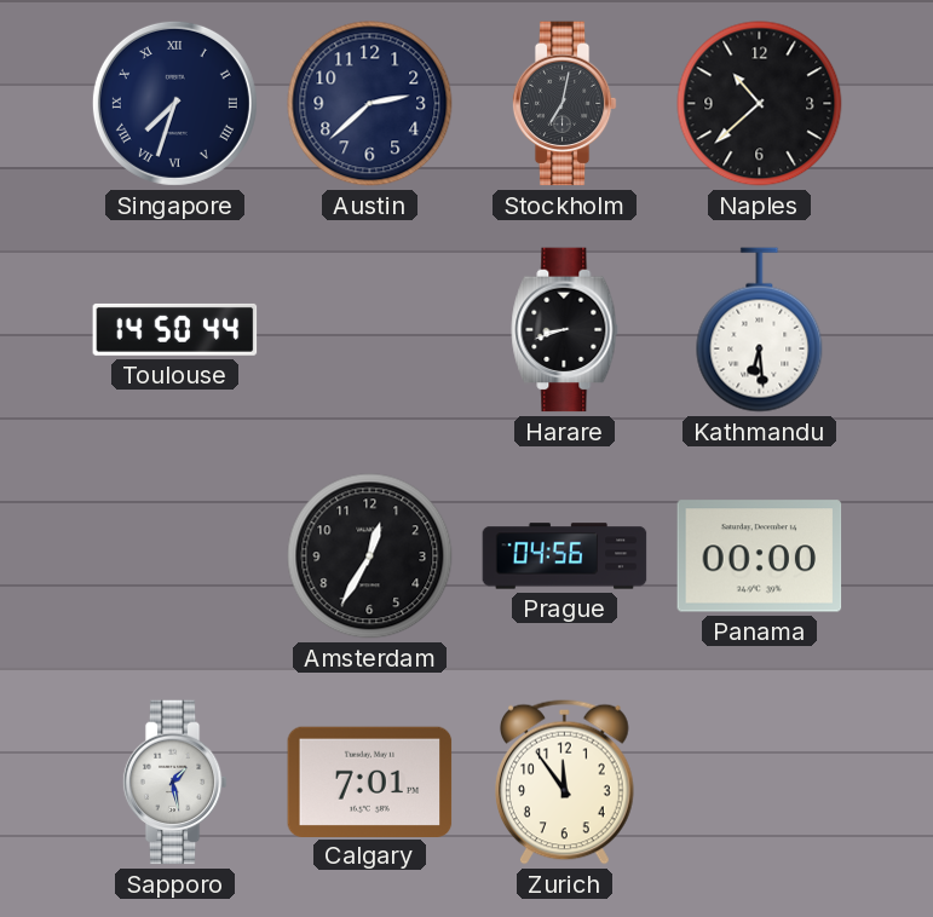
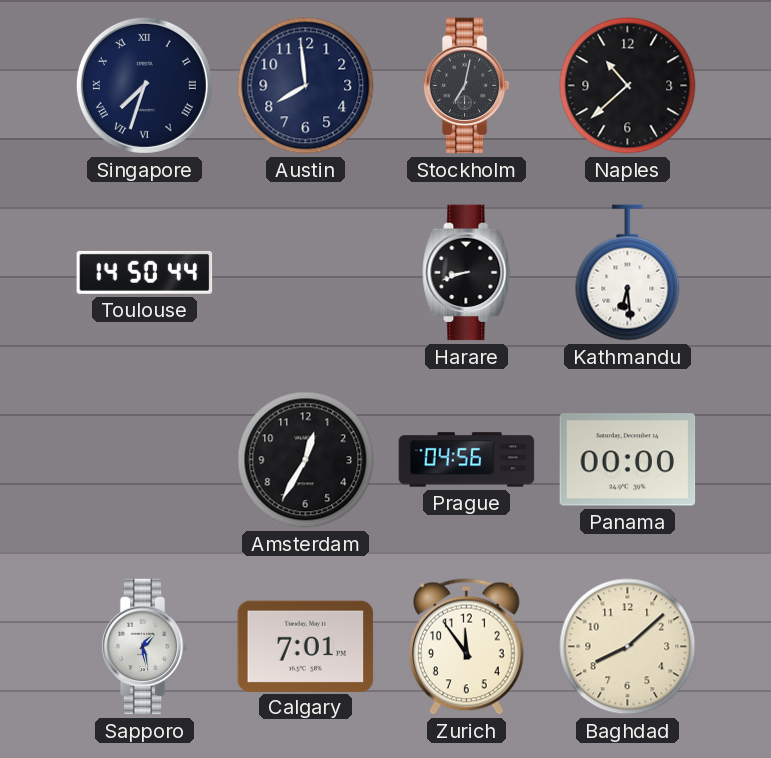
Austin: 2:38 -> 7:59 (306, 86)
Baghdad: none -> 8:08 (628, 647)
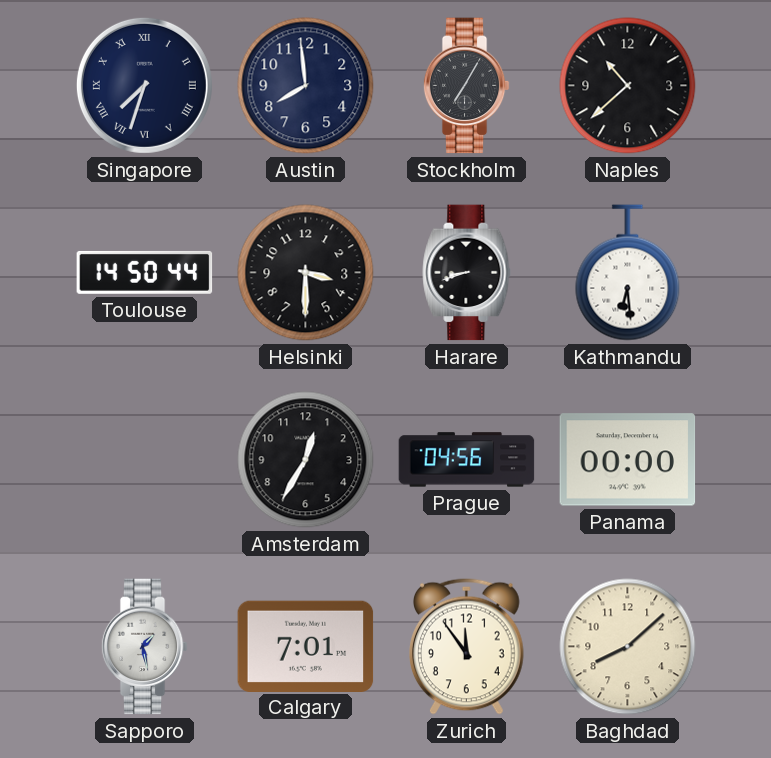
Stockholm: 7:02 -> 7:05 (466, 86)
Helsinki: none -> 3:30 (306, 273)
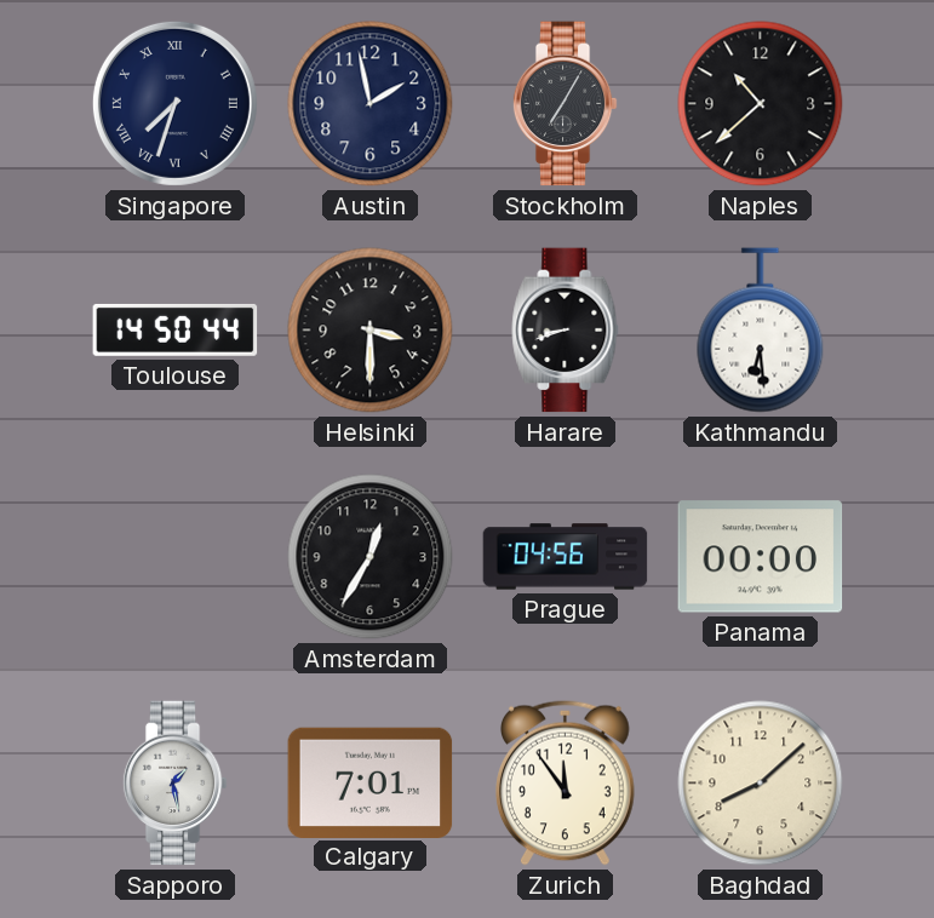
Austin: 7:59 -> 1:58 (371, 104)
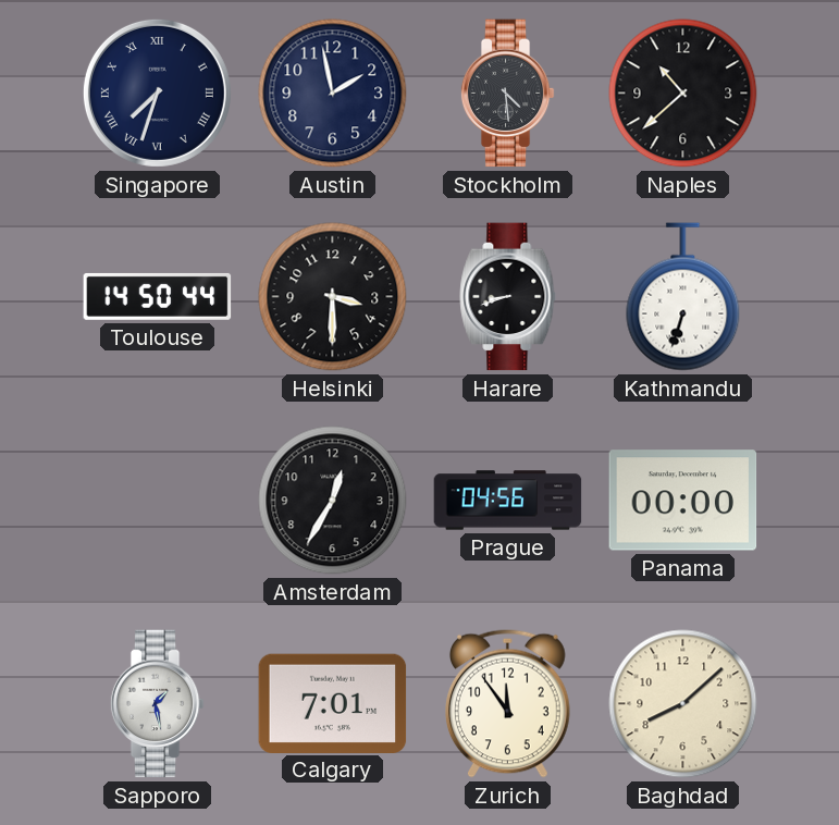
Stockholm: 7:05 -> 4:29 (507, 94)
Kathmandu: 6:29 -> 6:33 (683, 297)
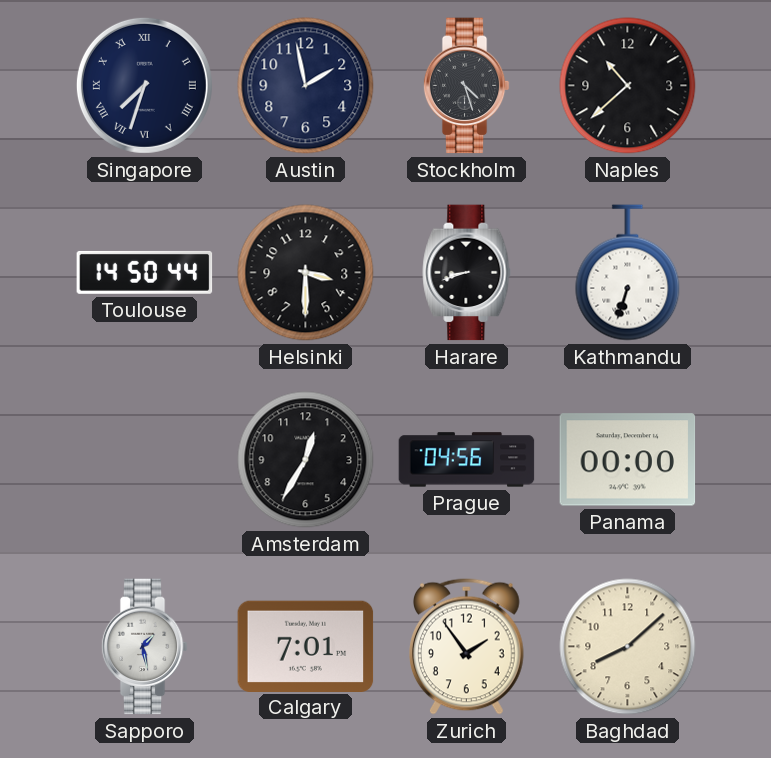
Stockholm: 4:29 -> 4:27 (466, 86)
Zurich: 11:54 -> 1:54 (467, 646)
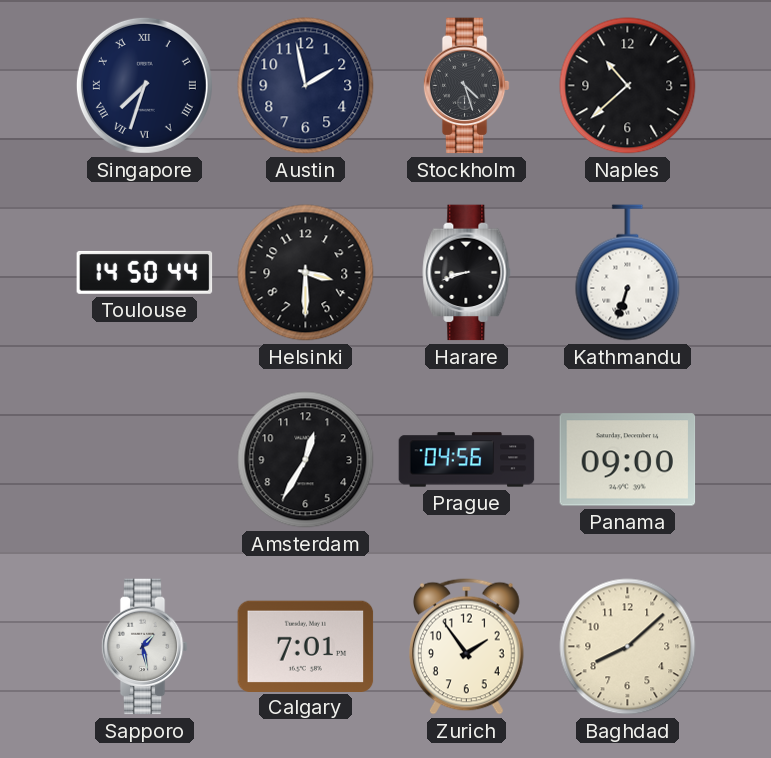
Panama: 00:00 -> 09:00 (628, 460)
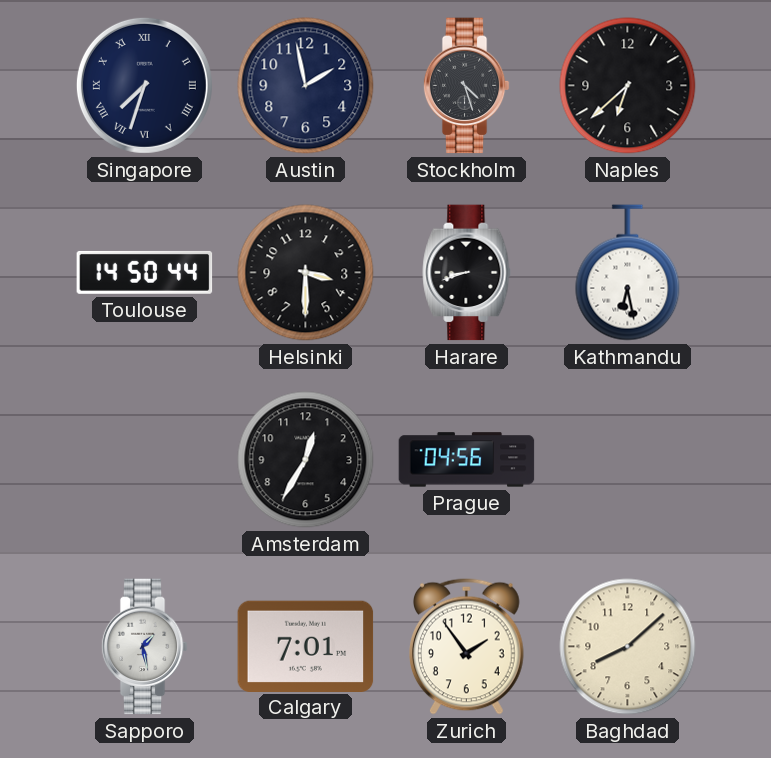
Naples: 10:38 -> 6:38 (628, 86)
Kathmandu: 6:33 -> 6:28 (628, 273)
Panama: 09:00 -> none (628, 460)
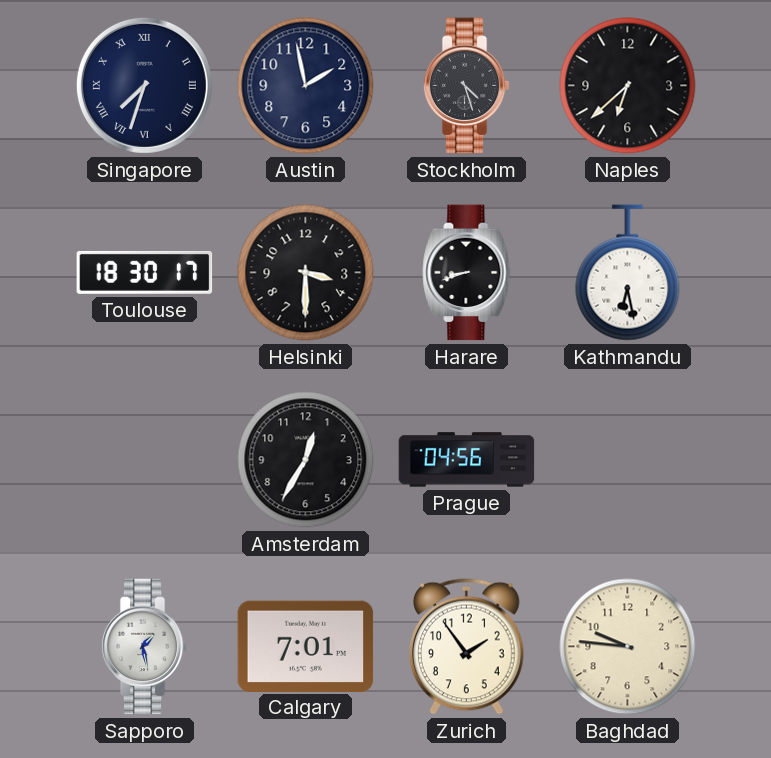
Toulouse: 14:50 -> 18:30 (145, 272)
Baghdad: 8:08 -> 9:46 (628, 647)
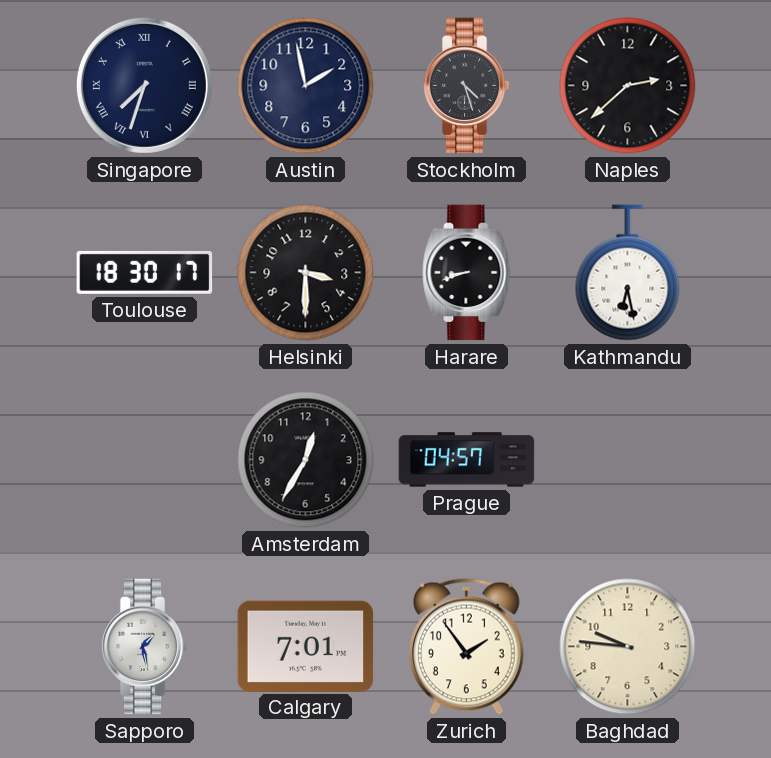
Naples: 6:38 -> 2:38 (628, 86)
Prague: 04:56 -> 04:57 (467, 460)
